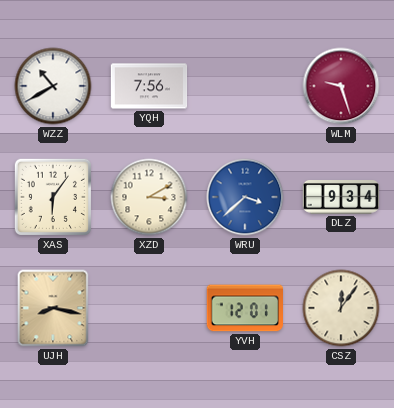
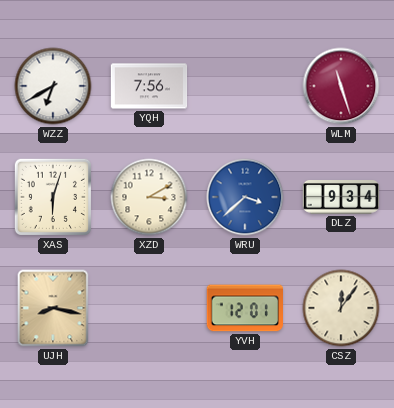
WZZ: 10:40 -> 6:40 (53, 86)
WLM: 9:27 -> 11:27 (341, 86)
XAS: 6:06 -> 6:03 (53, 197)
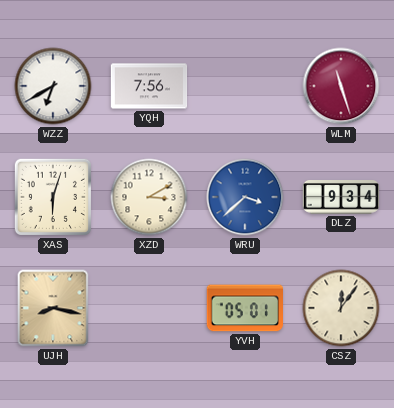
YVH: 12:01 -> 05:01 (245, 308)
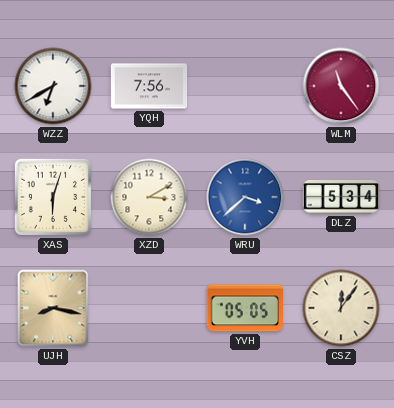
WLM: 11:27 -> 11:24 (341, 86)
DLZ: 9:34 -> 5:34 (341, 198)
YVH: 05:01 -> 05:05 (245, 308)
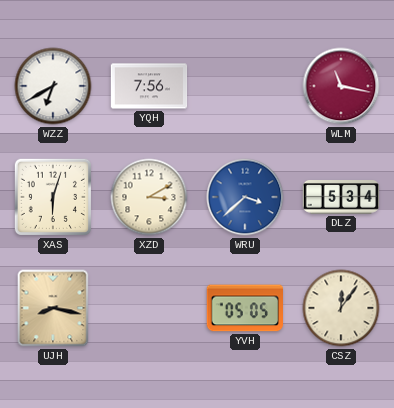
WLM: 11:24 -> 11:17 (341, 86)
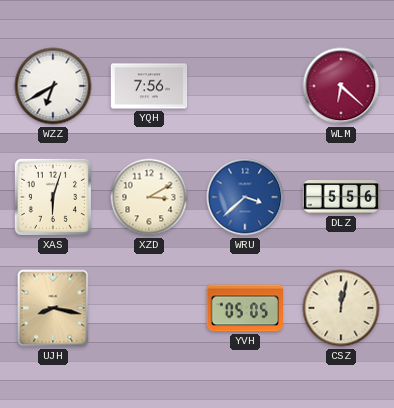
WLM: 11:17 -> 6:22 (341, 86)
DLZ: 5:34 -> 5:56 (341, 198)
CSZ: 12:06 -> 12:02 (341, 308)
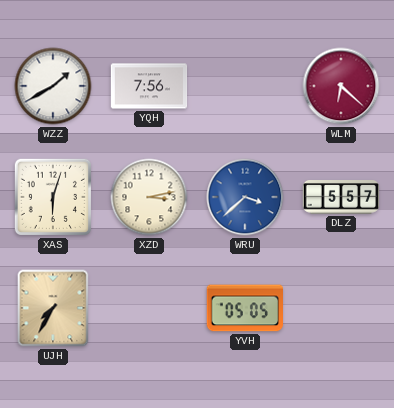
WZZ: 6:40 -> 1:40 (53, 86)
XZD: 3:10 -> 3:13 (149, 197)
DLZ: 5:56 -> 5:57 (341, 198)
UJH: 8:17 -> 7:35 (53, 308)
CSZ: 12:02 -> none (341, 308)
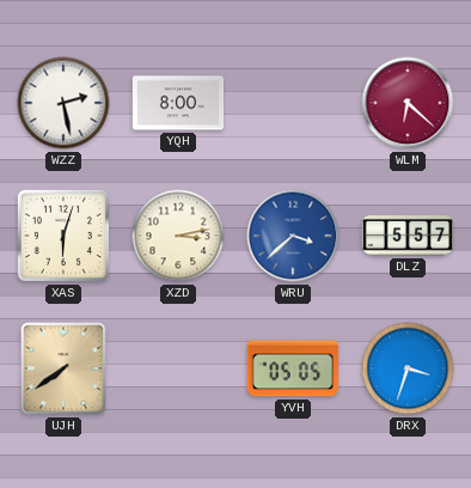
WZZ: 1:40 -> 2:28 (63, 103)
YQH: 7:56 -> 8:00 (178, 103)
UJH: 7:35 -> 7:39 (63, 368)
DRX: none -> 3:33 (408, 368)
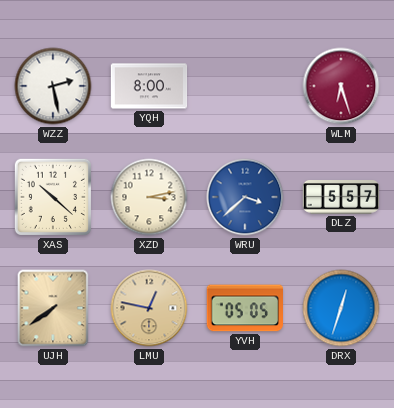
WLM: 6:22 -> 6:27 (341, 86)
XAS: 6:03 -> 10:22 (53, 197)
LMU: none -> 12:47 (149, 308)
DRX: 3:33 -> 12:33 (341, 308)
